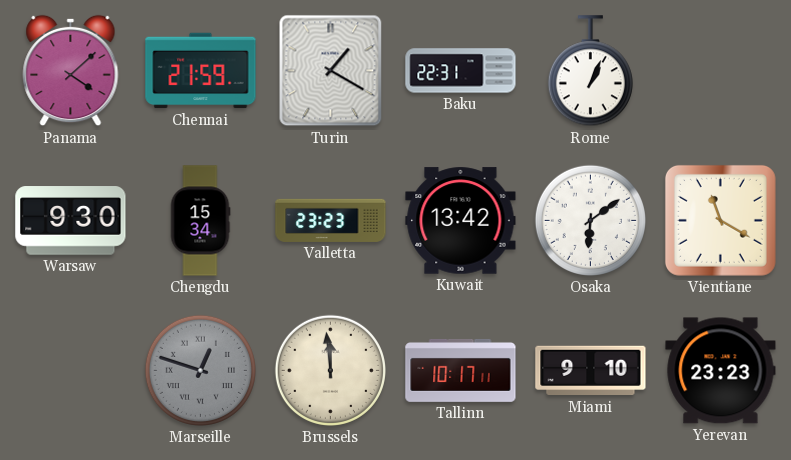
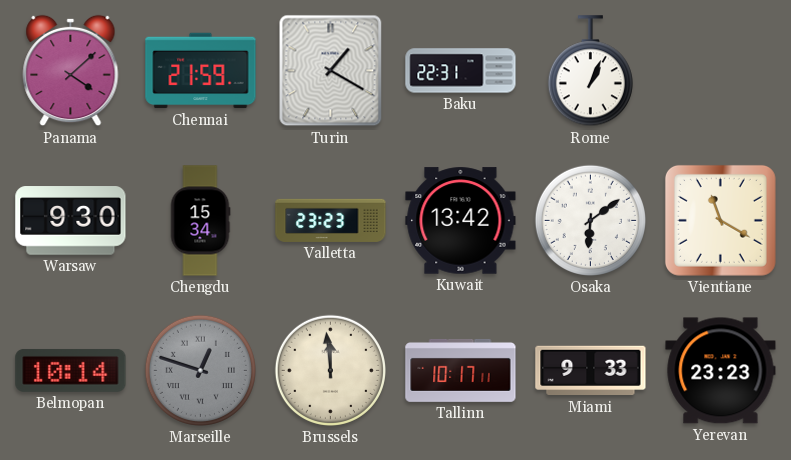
Belmopan: none -> 10:14 (71, 370)
Miami: 9:10 -> 9:33 (591, 371)
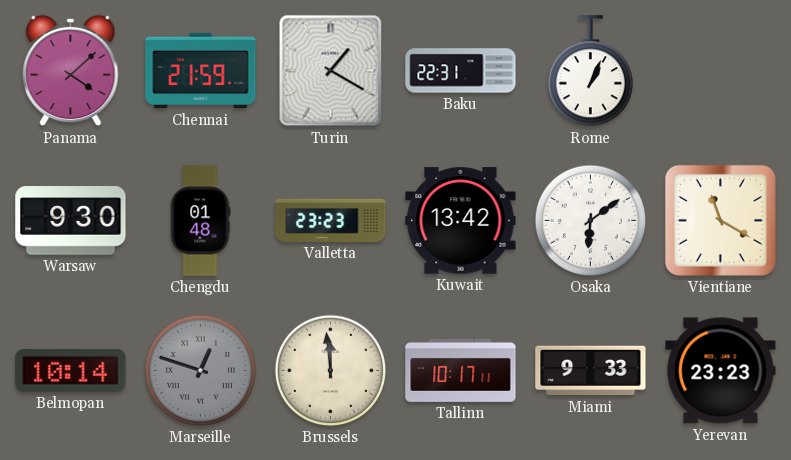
Chengdu: 15:34 -> 01:48 (200, 221)
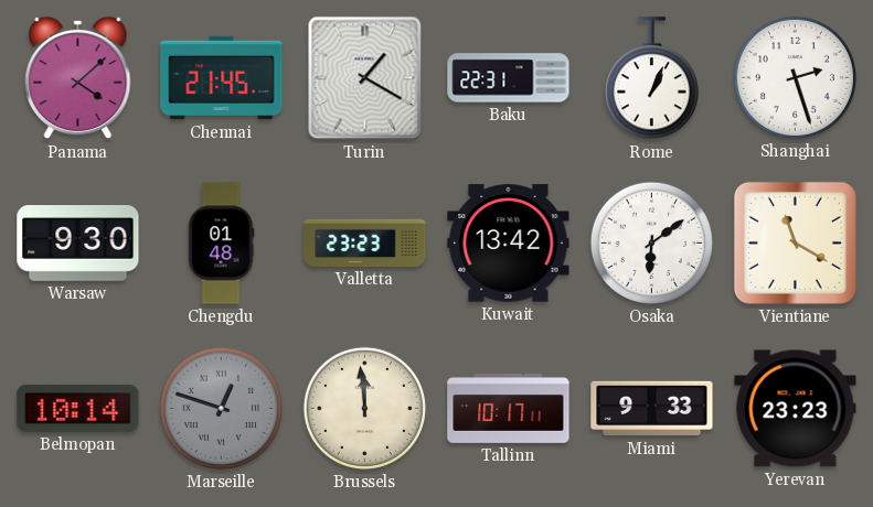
Chennai: 21:59 -> 21:45 (222, 78)
Shanghai: none -> 2:27 (795, 77)
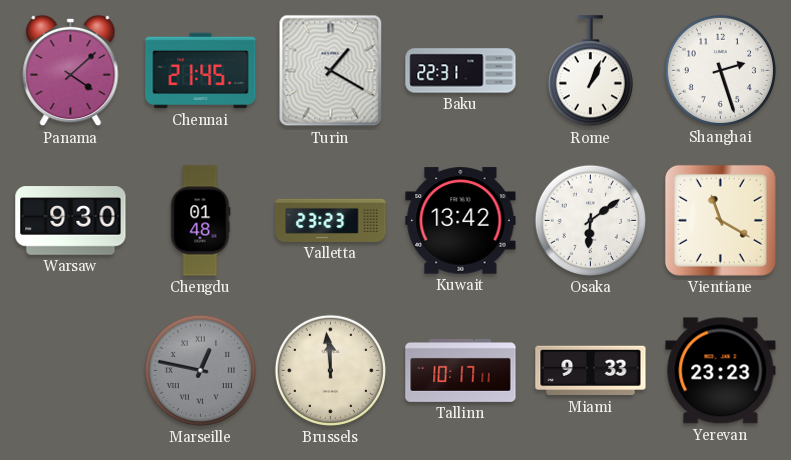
Belmopan: 10:14 -> none (78, 408)
Marseille: 12:48 -> 12:47 (200, 370)
